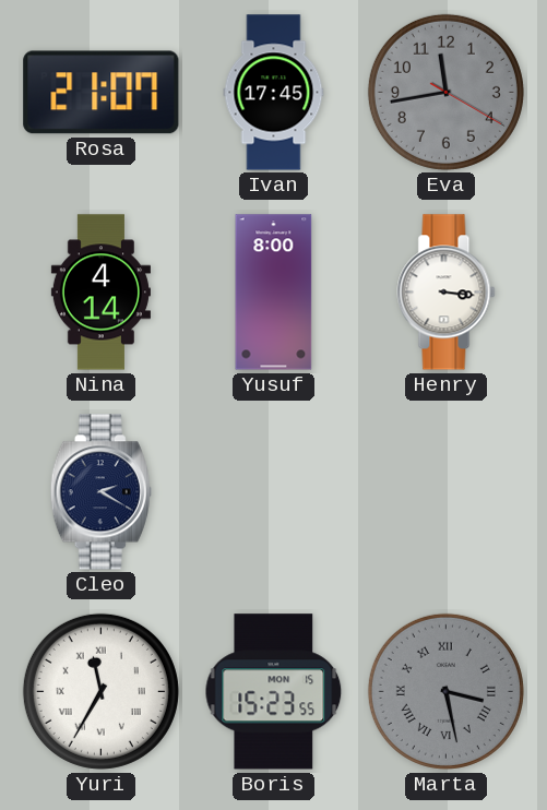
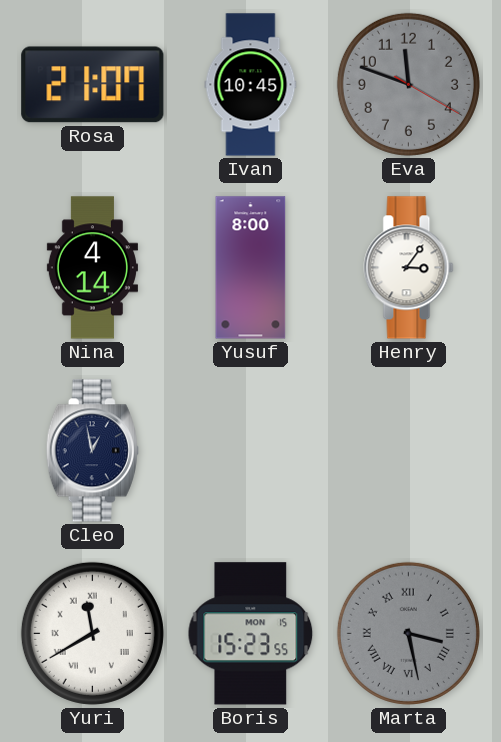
Ivan: 17:45 -> 10:45 (251, 85)
Eva: 11:43 -> 11:48 (408, 84)
Henry: 3:16 -> 3:06 (409, 268)
Cleo: 2:20 -> 12:58 (92, 451)
Yuri: 11:35 -> 11:40 (92, 633)
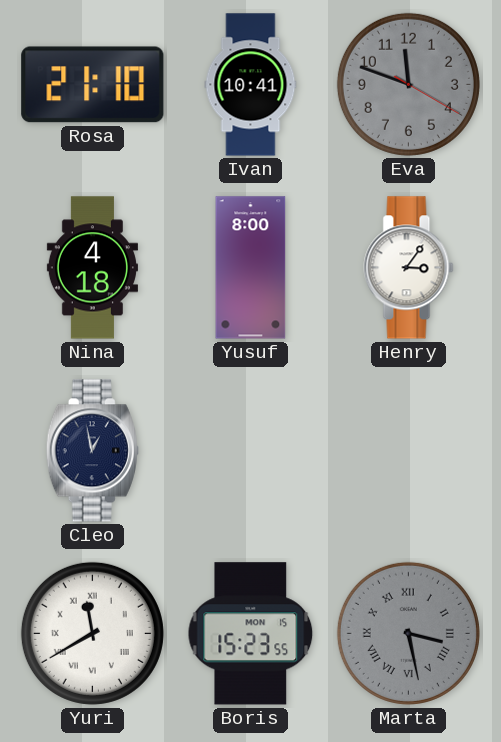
Rosa: 21:07 -> 21:10 (93, 85)
Ivan: 10:45 -> 10:41 (251, 85)
Nina: 4:14 -> 4:18 (92, 268)
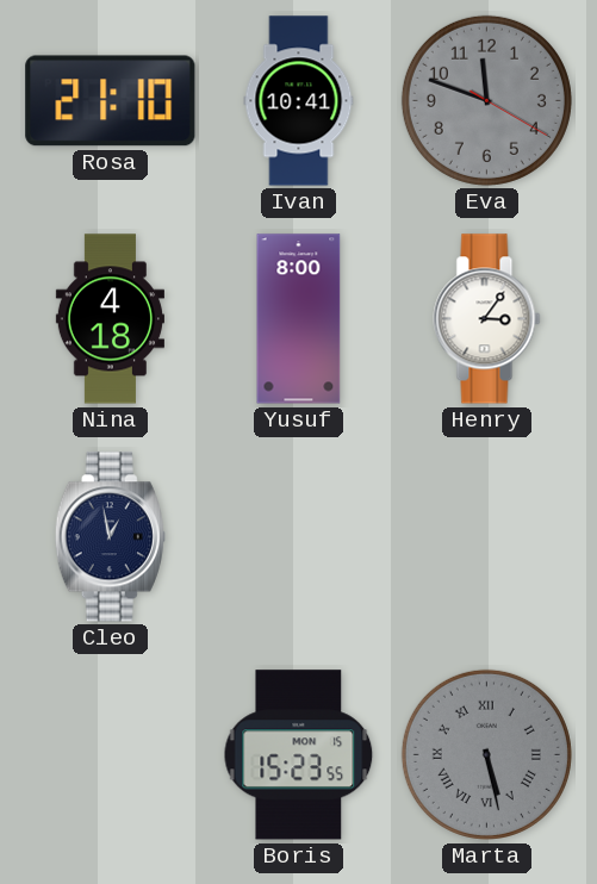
Yuri: 11:40 -> none (92, 633)
Marta: 3:28 -> 5:28 (486, 754)
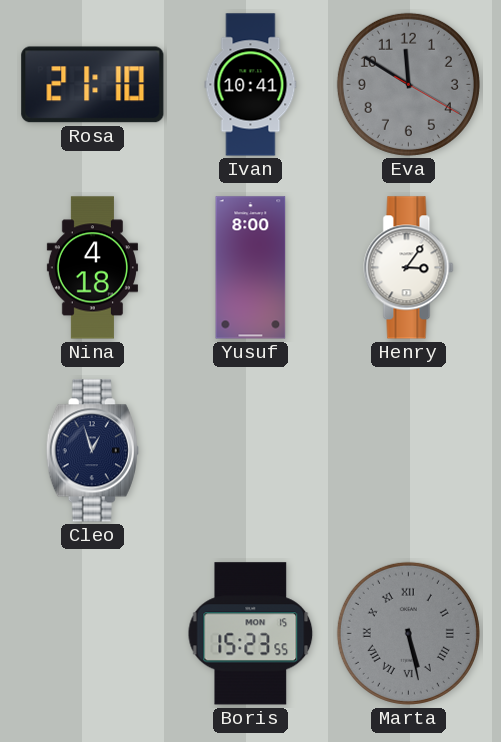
Eva: 11:48 -> 11:50 (408, 84)
Cleo: 12:58 -> 12:57 (92, 451)
